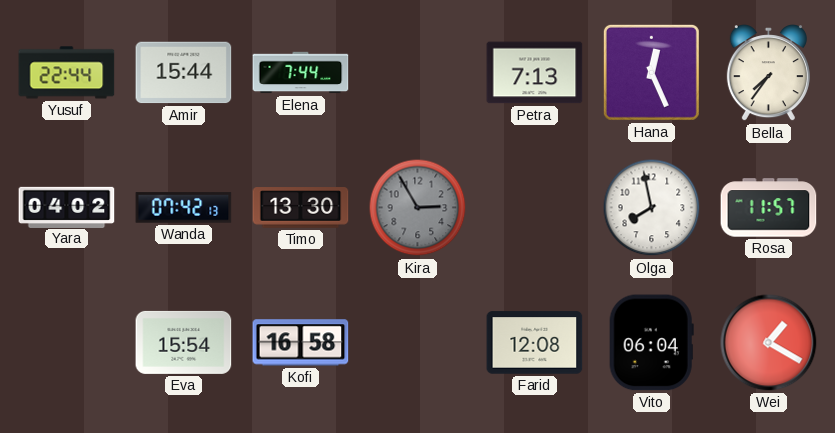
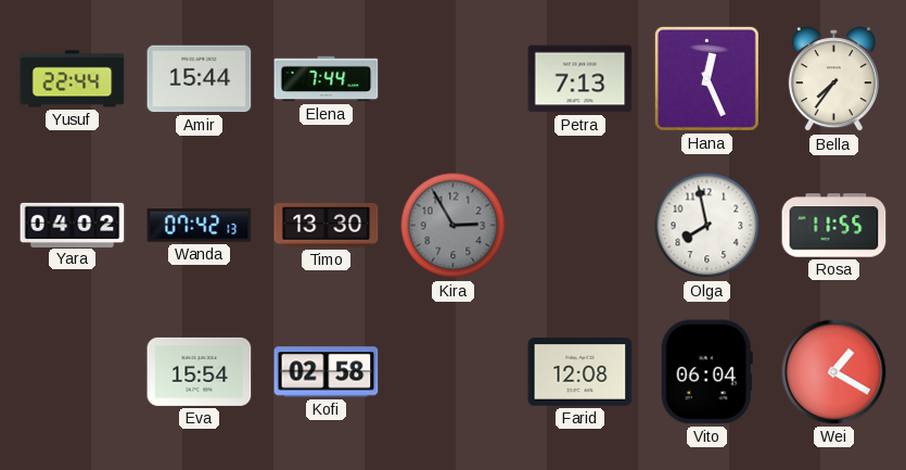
Rosa: 11:57 -> 11:55 (834, 226)
Kofi: 16:58 -> 02:58 (327, 372)
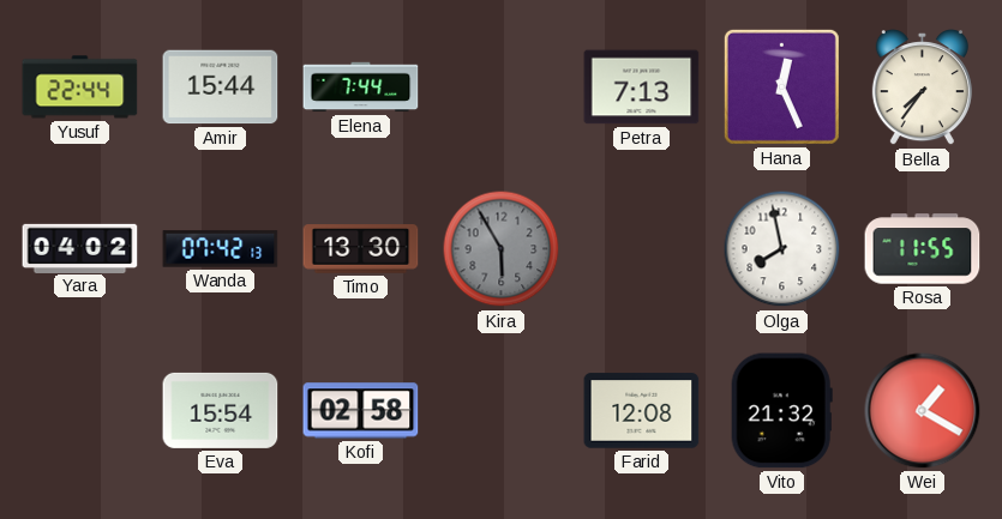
Kira: 2:55 -> 5:55 (502, 249)
Vito: 06:04 -> 21:32 (781, 411)
